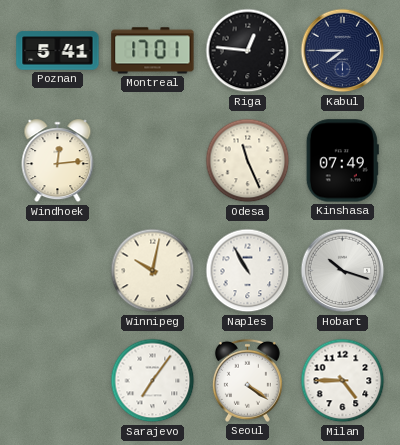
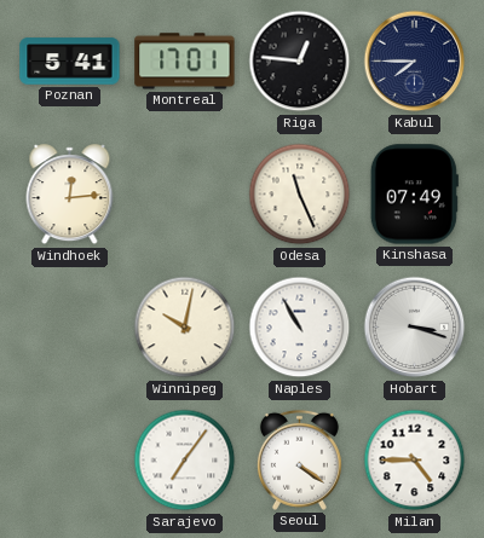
Hobart: 10:18 -> 3:18 (415, 328)
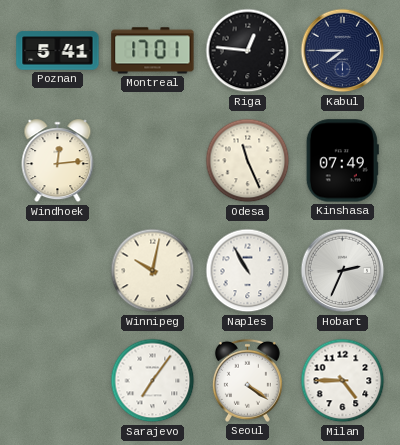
Hobart: 3:18 -> 2:34 (343, 271)
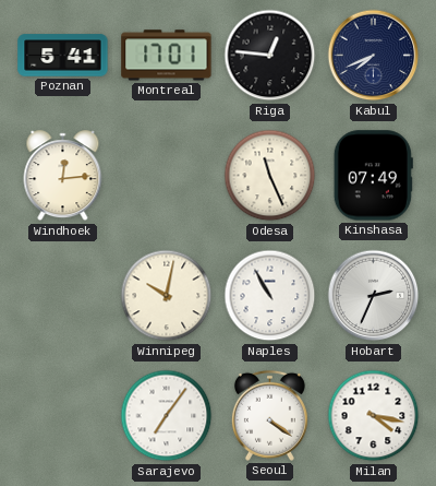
Kabul: 7:45 -> 7:41 (374, 56)
Milan: 4:45 -> 4:17 (374, 416)
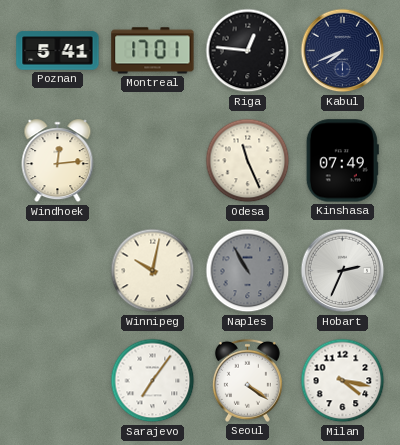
Naples dial: white -> grey (248, 271)
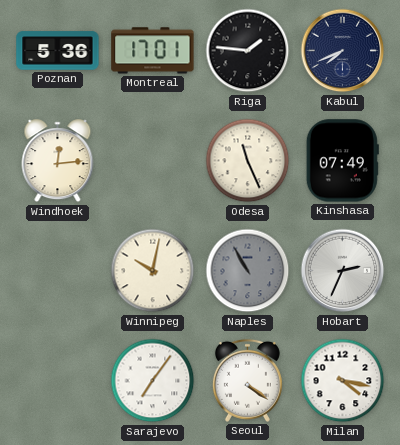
Poznan: 5:41 -> 5:36 (58, 51)
Riga: 12:46 -> 1:46 (248, 51)
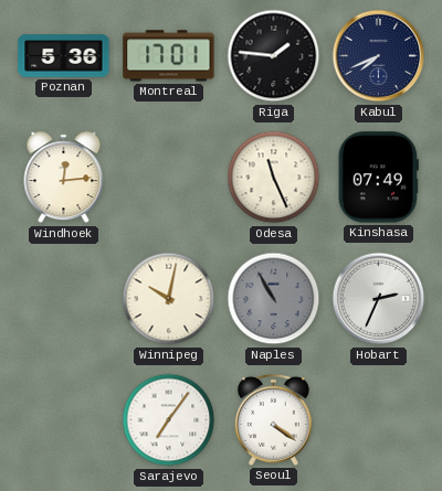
Milan: 4:17 -> none (343, 381)
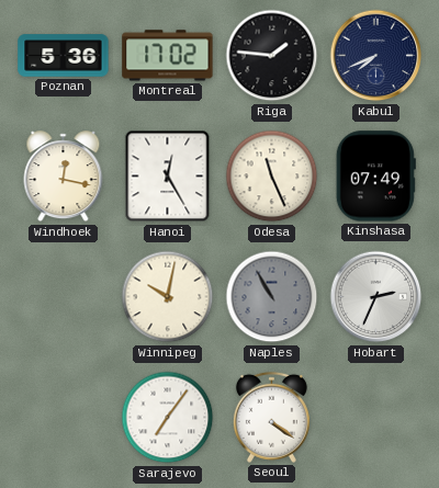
Montreal: 17:01 -> 17:02 (168, 56)
Windhoek: 12:14 -> 12:17 (64, 177)
Hanoi: none -> 12:25 (168, 177)
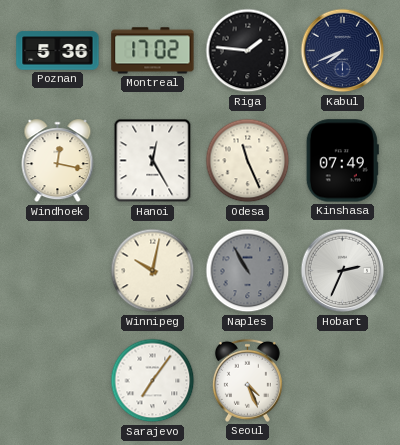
Seoul: 4:21 -> 4:26 (247, 380)
